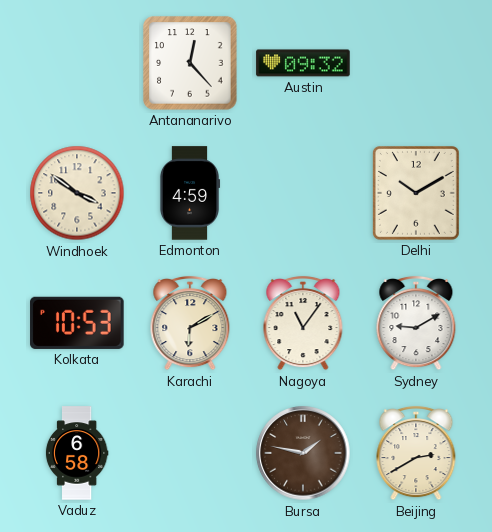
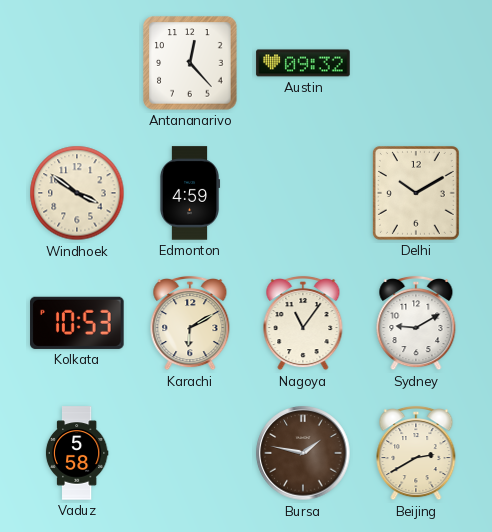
Vaduz: 6:58 -> 5:58 (77, 453)
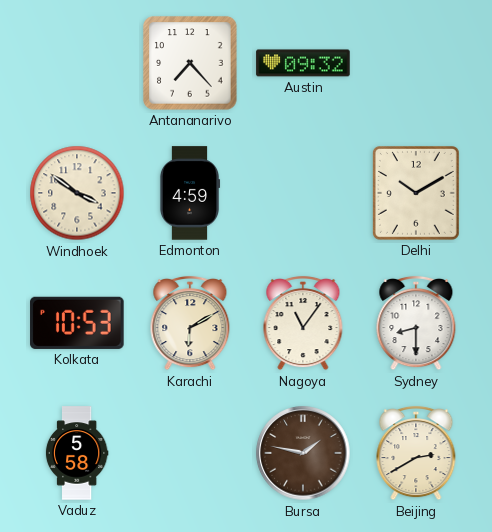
Antananarivo: 12:23 -> 7:23 (190, 63)
Sydney: 9:10 -> 8:30 (416, 323)
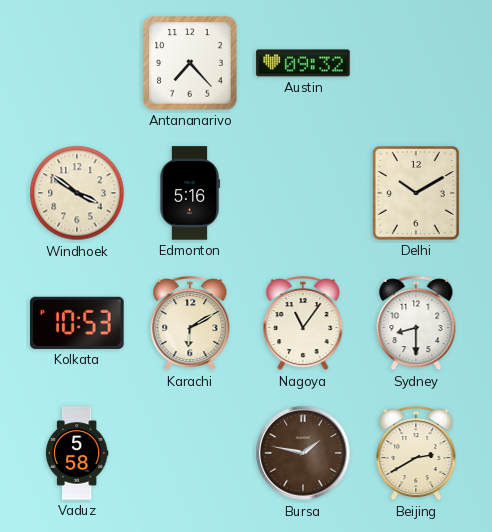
Edmonton: 4:59 -> 5:16 (190, 193)
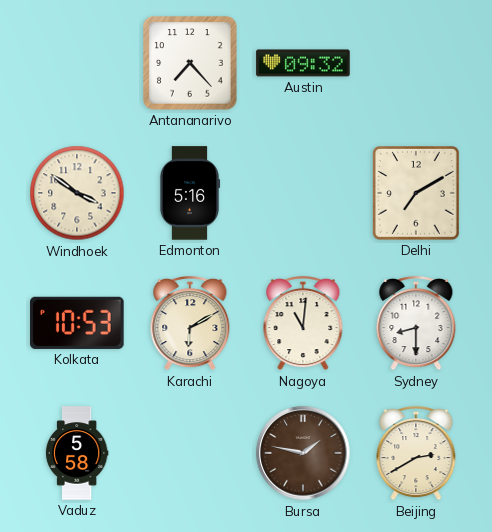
Delhi: 10:10 -> 7:10 (416, 194)
Nagoya: 11:06 -> 11:01 (303, 323)
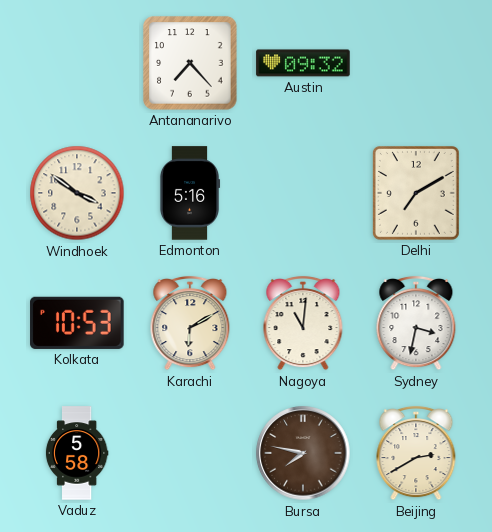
Sydney: 8:30 -> 3:32 (416, 323)
Bursa: 1:47 -> 7:47 (303, 453)
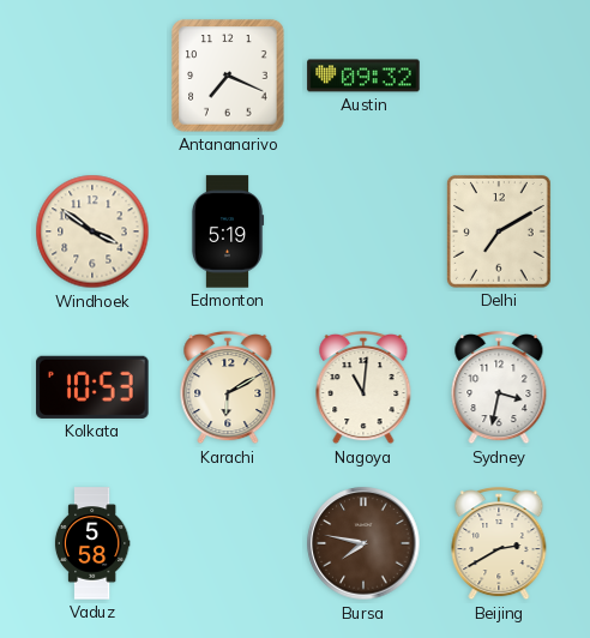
Antananarivo: 7:23 -> 7:19 (228, 76)
Edmonton: 5:16 -> 5:19 (228, 231)
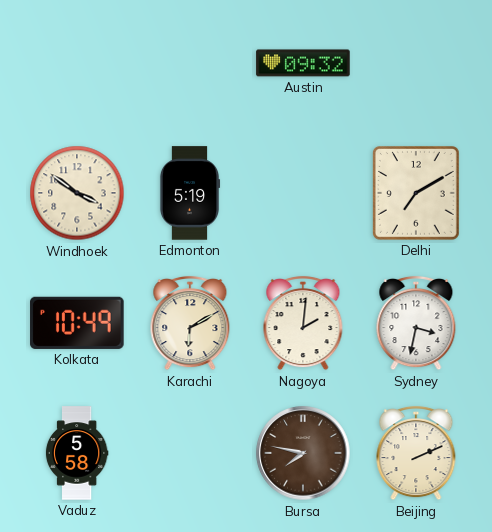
Antananarivo: 7:19 -> none (228, 76)
Kolkata: 10:53 -> 10:49 (77, 323)
Nagoya: 11:01 -> 2:01 (303, 323)
Beijing: 2:40 -> 2:11 (416, 453)
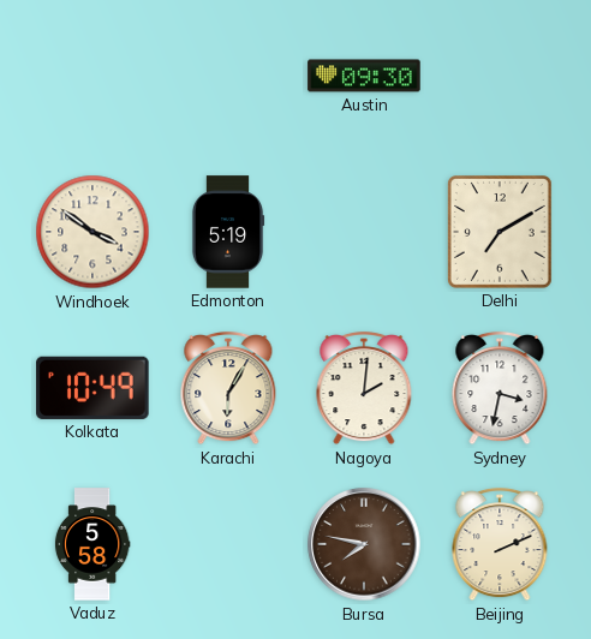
Austin: 09:32 -> 09:30 (364, 76)
Karachi: 6:10 -> 6:05 (228, 388)
